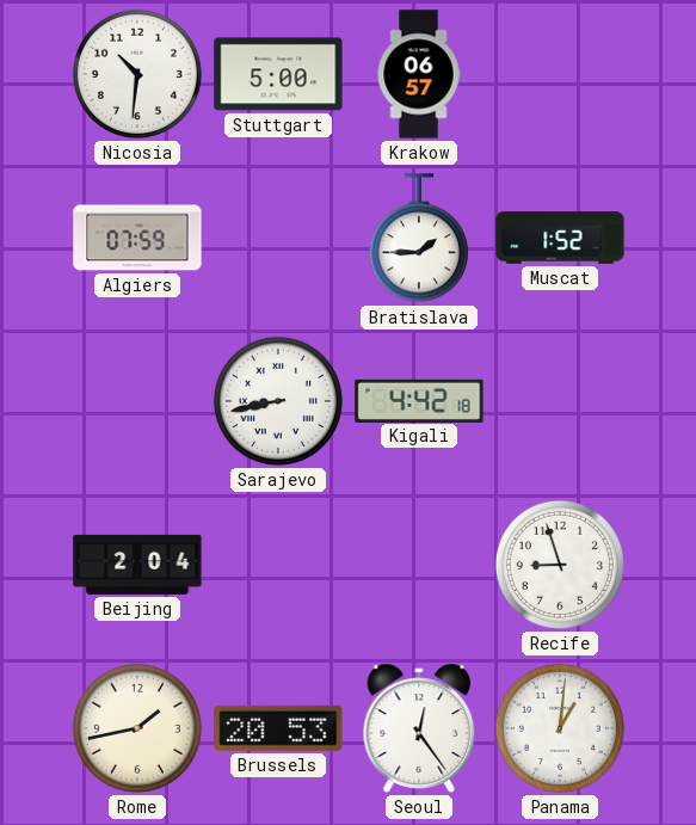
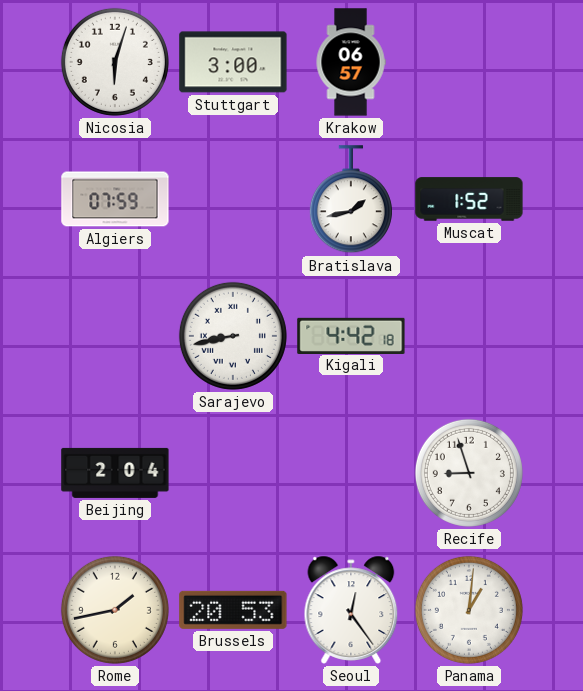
Nicosia: 10:31 -> 6:03 (115, 62)
Stuttgart: 5:00 -> 3:00 (233, 62)
Bratislava: 1:45 -> 1:43 (351, 200)
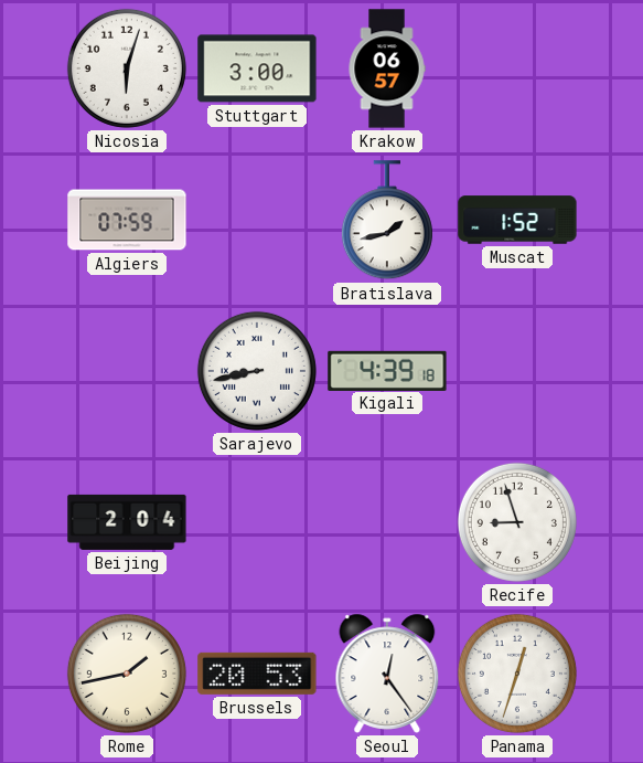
Kigali: 4:42 -> 4:39 (387, 370)
Panama: 1:01 -> 12:33 (517, 674)
